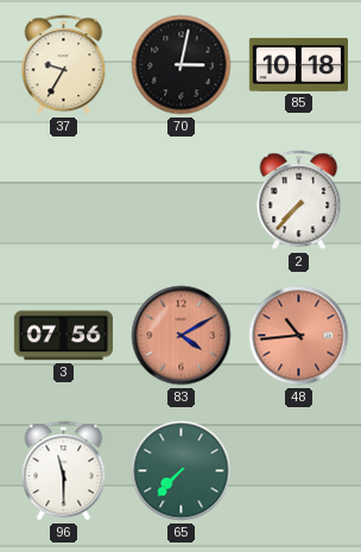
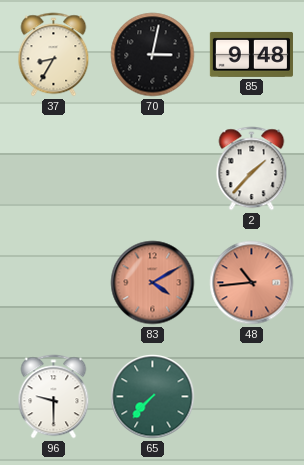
37: 9:35 -> 8:35 (54, 55)
85: 10:18 -> 9:48 (251, 54)
2: 7:37 -> 1:37 (252, 169)
3: 07:56 -> none (63, 336)
96: 11:30 -> 9:30 (54, 397)
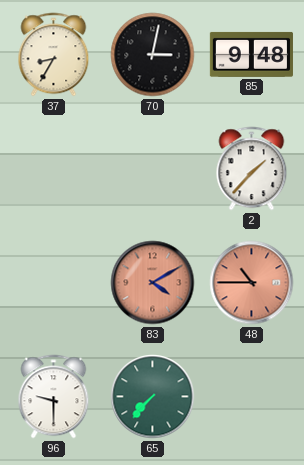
48: 10:44 -> 10:45 (252, 283)
